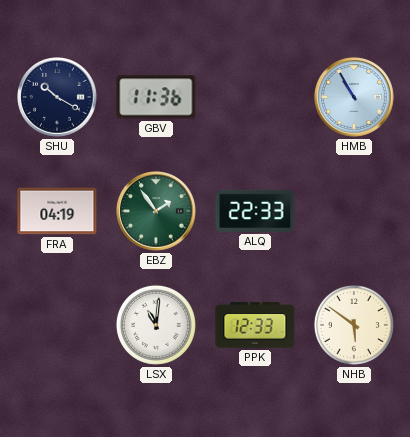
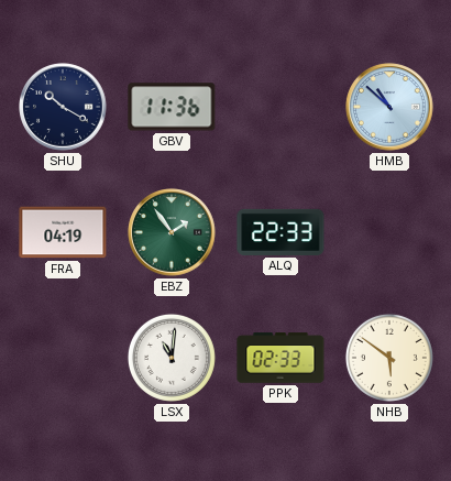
HMB: 10:55 -> 10:52 (389, 107)
PPK: 12:33 -> 02:33 (280, 358)
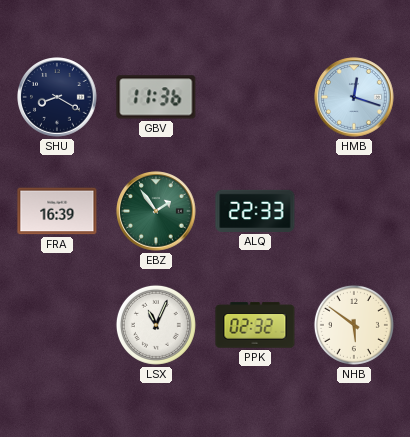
SHU: 10:20 -> 8:20 (57, 97)
HMB: 10:52 -> 12:18 (354, 97)
FRA: 04:19 -> 16:39 (57, 211)
LSX: 11:01 -> 11:04 (156, 325)
PPK: 02:33 -> 02:32 (255, 325)
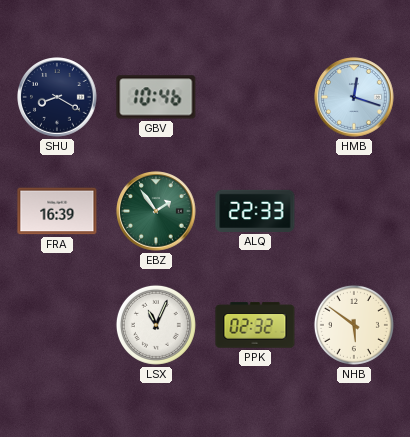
GBV: 11:36 -> 10:46 (156, 97)
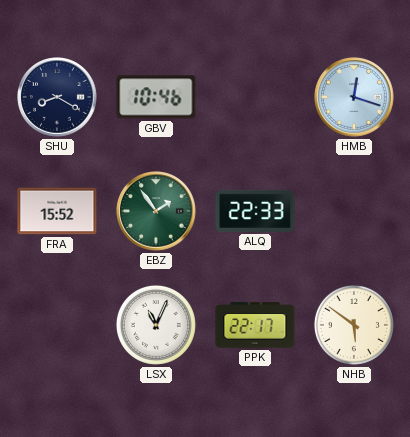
FRA: 16:39 -> 15:52 (57, 211)
PPK: 02:32 -> 22:17 (255, 325)
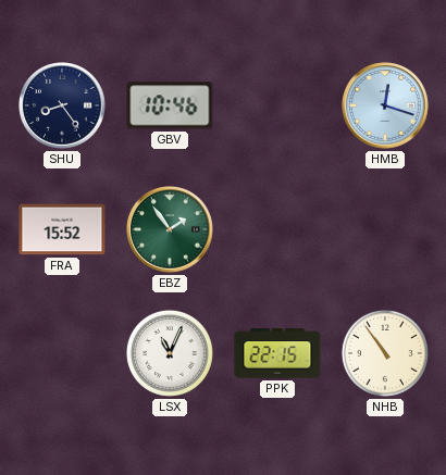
SHU: 8:20 -> 8:24 (62, 105)
ALQ: 22:33 -> none (255, 211)
PPK: 22:17 -> 22:15 (277, 353)
NHB: 5:51 -> 10:54 (385, 353)
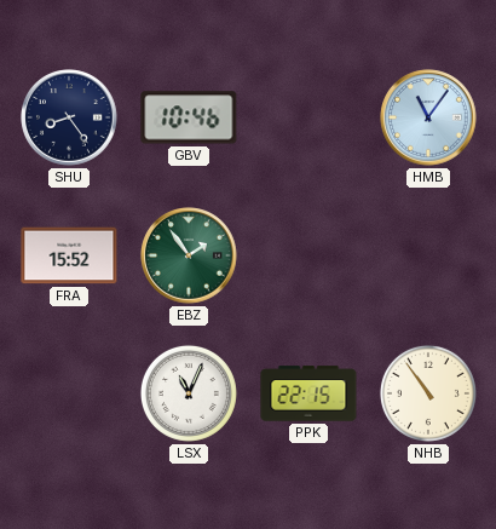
HMB: 12:18 -> 11:06 (428, 117)
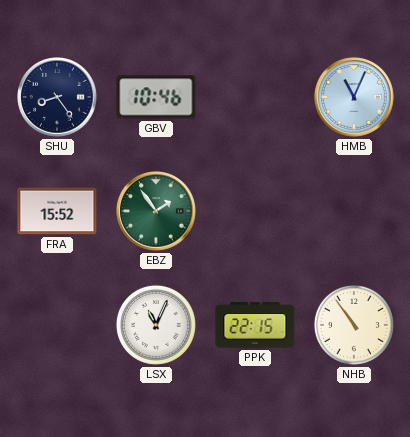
HMB: 11:06 -> 11:04 (354, 97)
